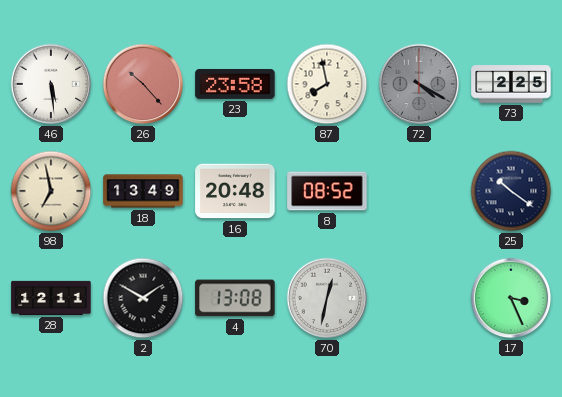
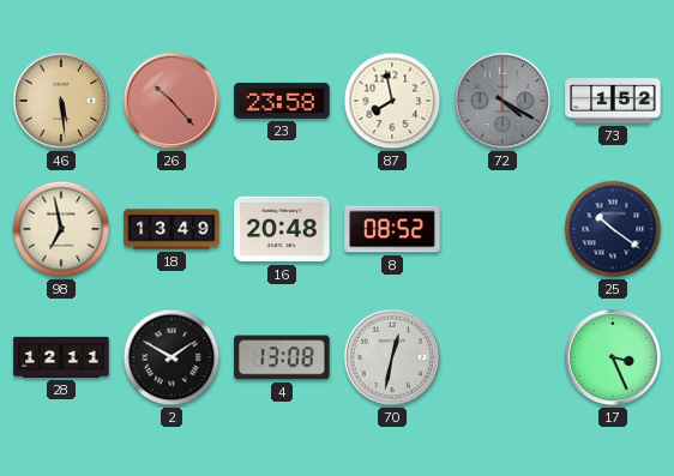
46 dial: white -> champagne (61, 101)
73: 2:25 -> 1:52 (613, 101)
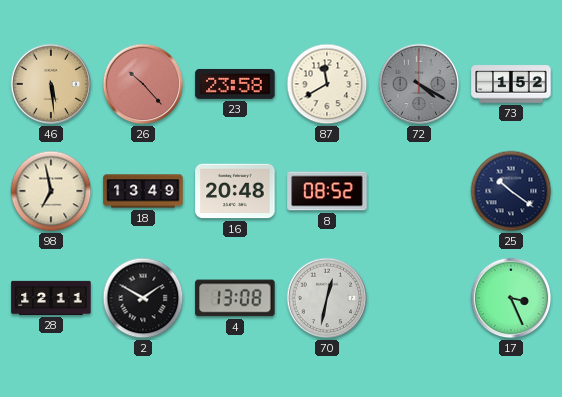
87: 7:58 -> 11:40 (327, 84)
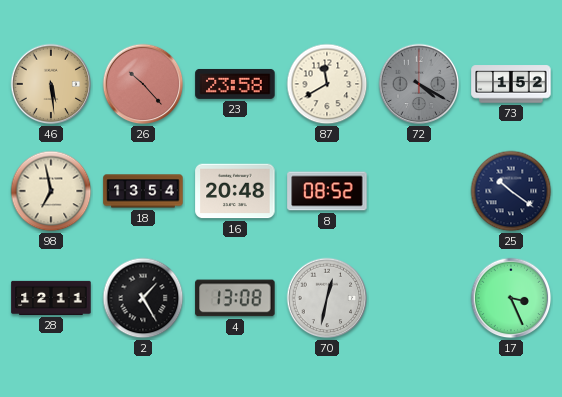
18: 13:49 -> 13:54 (143, 191)
2: 1:50 -> 1:25 (143, 298)
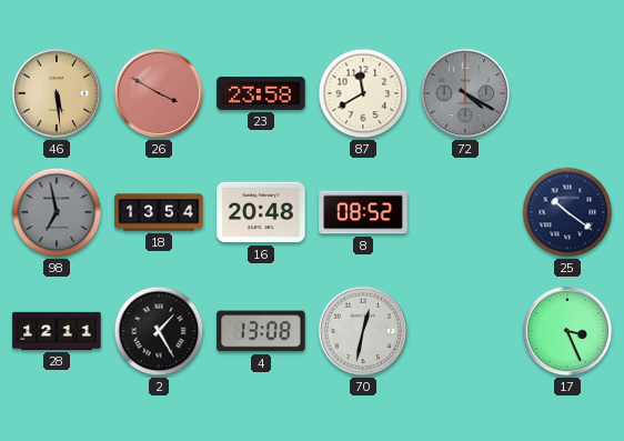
26: 10:23 -> 3:50 (159, 93)
73: 1:52 -> none (511, 84)
98 dial: cream -> grey (57, 212)
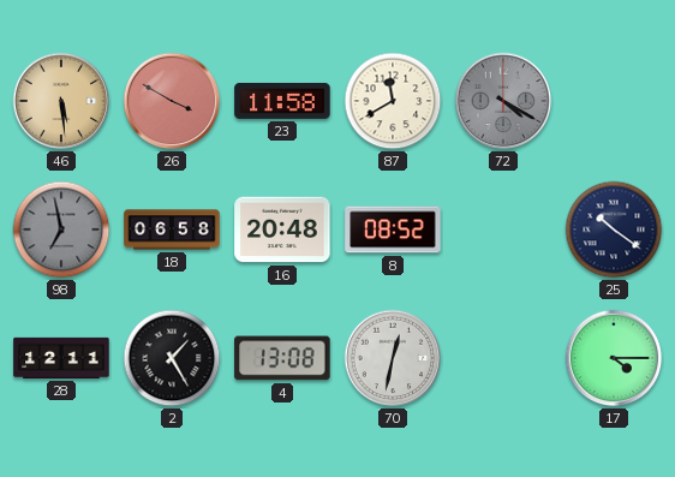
23: 23:58 -> 11:58 (282, 101)
18: 13:54 -> 06:58 (172, 229)
17: 3:26 -> 4:15 (614, 358)
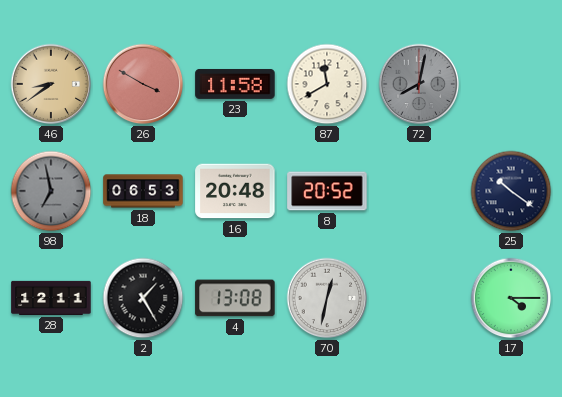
46: 5:29 -> 8:39 (51, 84)
72: 4:20 -> 8:02 (419, 84)
18: 06:58 -> 06:53 (143, 191)
8: 08:52 -> 20:52 (327, 191)
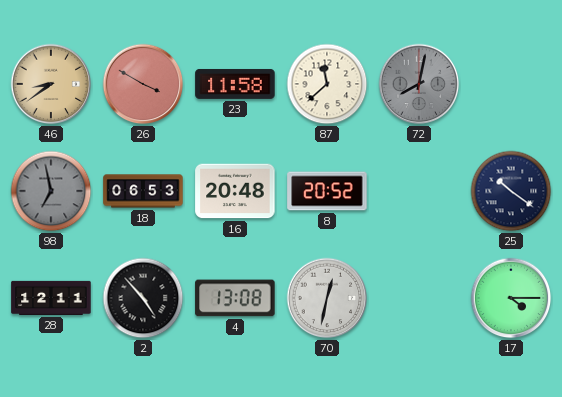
87: 11:40 -> 11:38 (327, 84)
2: 1:25 -> 4:53 (143, 298)
